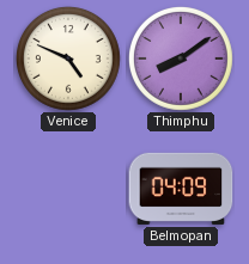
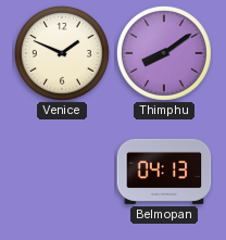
Venice: 4:49 -> 1:49 (62, 53)
Belmopan: 04:09 -> 04:13 (164, 172)
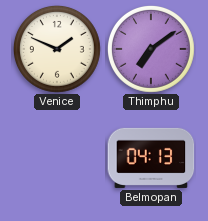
Thimphu: 8:09 -> 7:09 (151, 49)
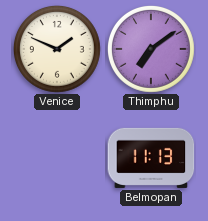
Belmopan: 04:13 -> 11:13 (151, 158)
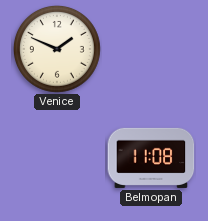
Thimphu: 7:09 -> none (151, 49)
Belmopan: 11:13 -> 11:08 (151, 158)
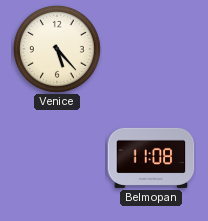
Venice: 1:49 -> 5:23 (57, 49)
